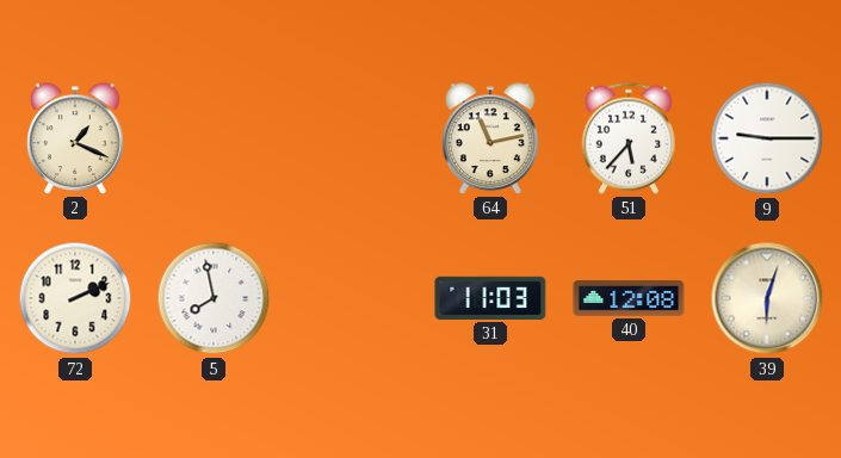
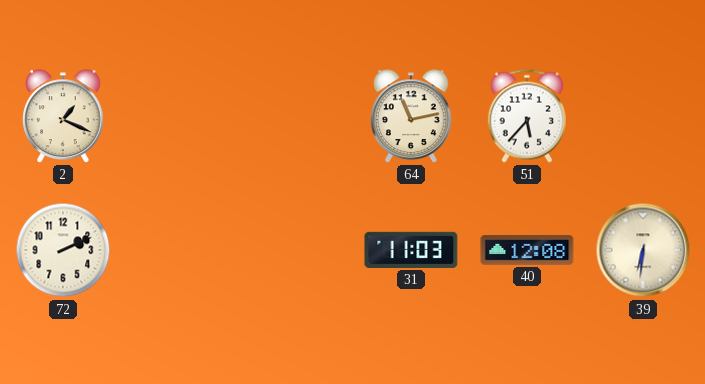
9: 9:15 -> none (767, 138)
5: 7:58 -> none (214, 298)
39: 6:03 -> 6:31 (643, 250)
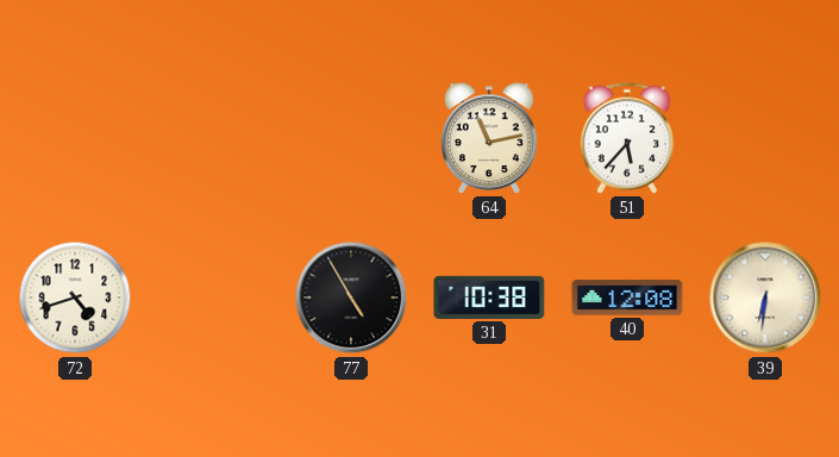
2: 1:19 -> none (63, 116)
72: 2:11 -> 4:42 (75, 298)
77: none -> 4:55 (351, 298)
31: 11:03 -> 10:38 (489, 298)
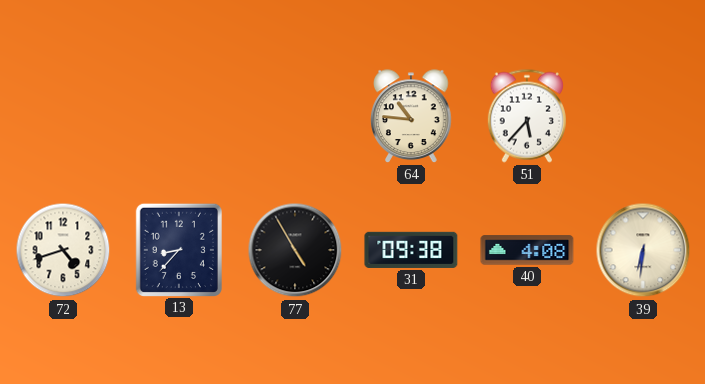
64: 11:13 -> 10:46 (411, 116)
13: none -> 8:37 (178, 249)
31: 10:38 -> 09:38 (411, 250)
40: 12:08 -> 4:08 (527, 250)
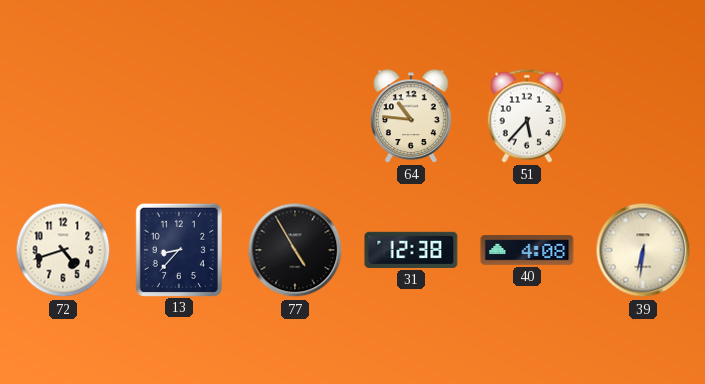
31: 09:38 -> 12:38 (411, 250)
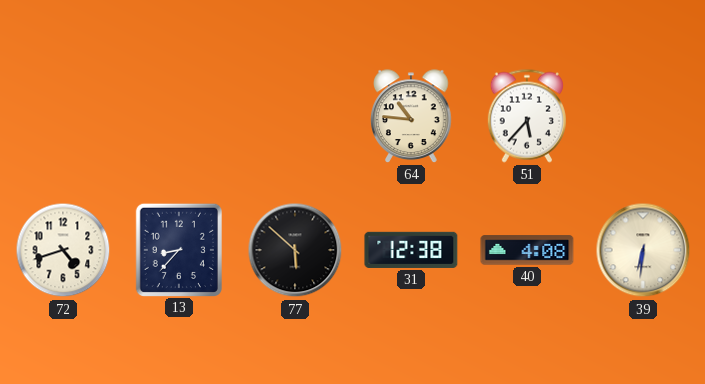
77: 4:55 -> 5:52 (295, 250)
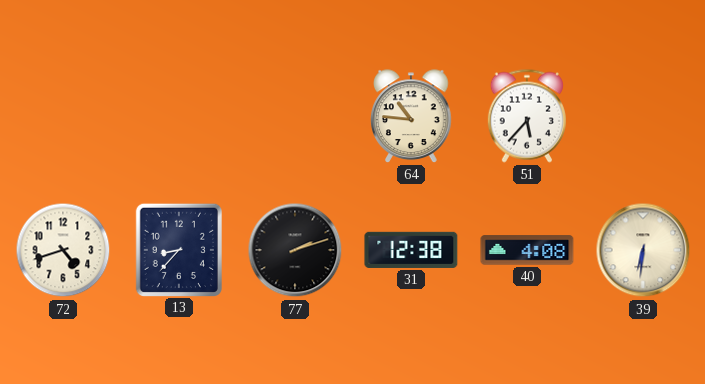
77: 5:52 -> 2:12 (295, 250)
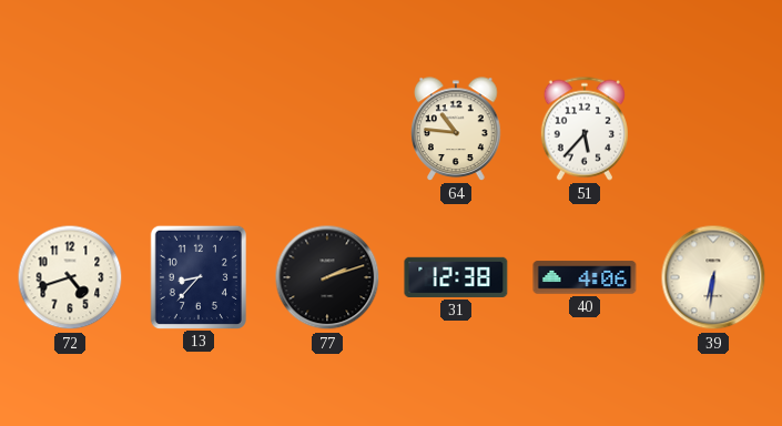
40: 4:08 -> 4:06 (585, 277)
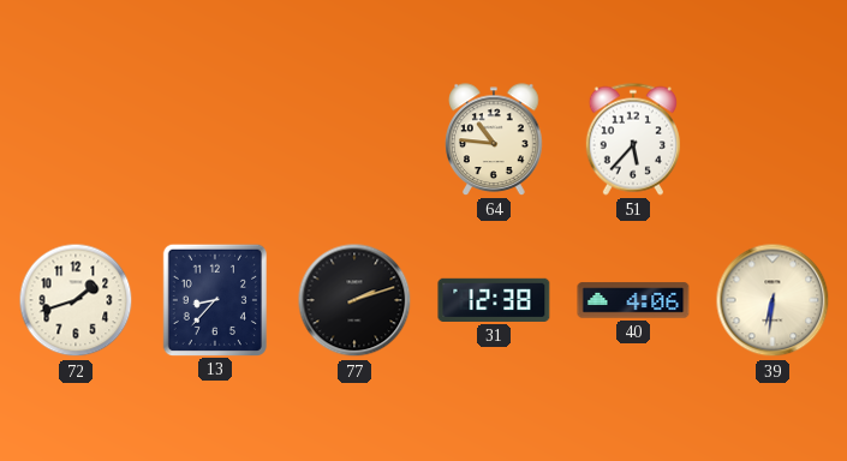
72: 4:42 -> 1:42 (76, 300)
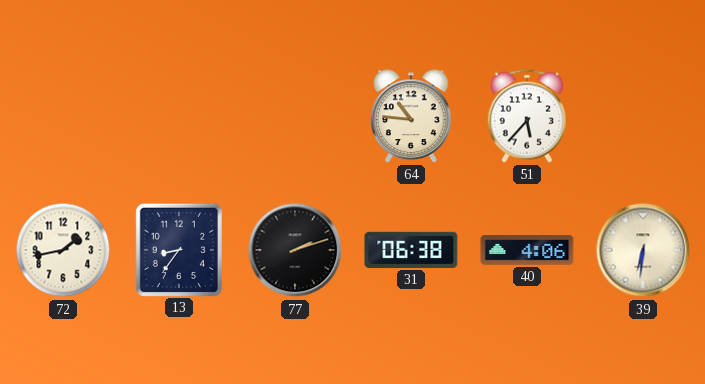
72: 1:42 -> 1:43 (63, 250)
13: 8:37 -> 8:36 (178, 249)
31: 12:38 -> 06:38 (411, 250)
